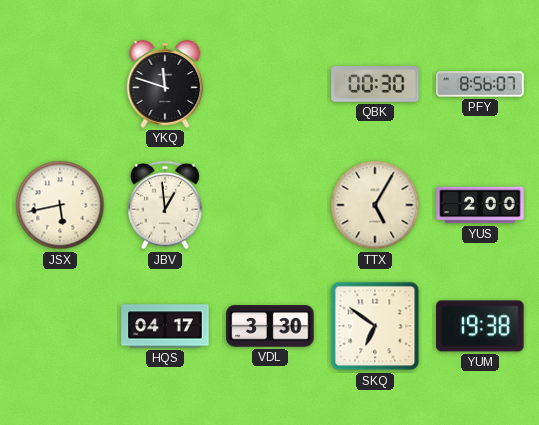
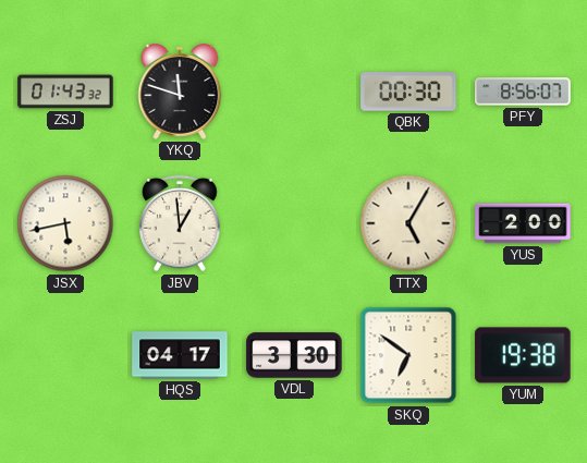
ZSJ: none -> 01:43 (65, 92)
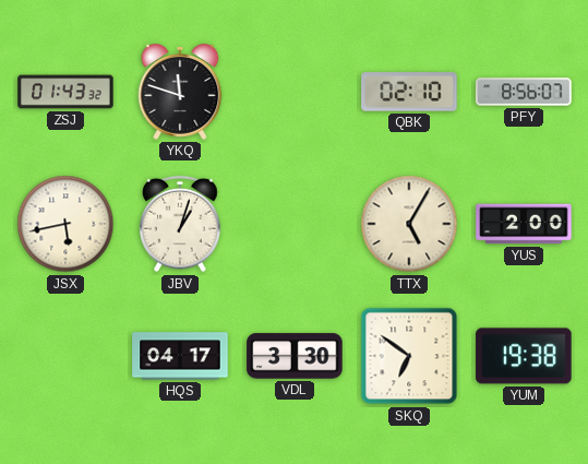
QBK: 00:30 -> 02:10 (409, 92)
JBV: 12:59 -> 1:03 (180, 224)
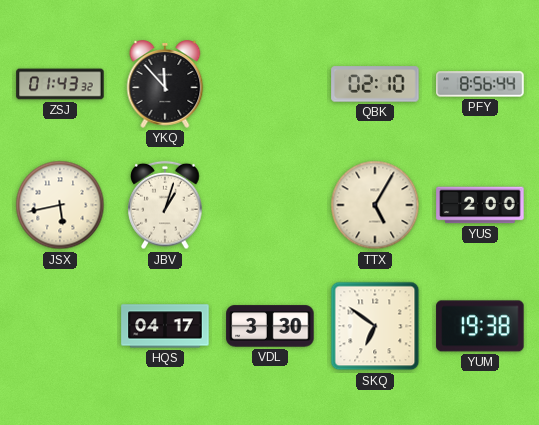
YKQ: 11:48 -> 11:53 (165, 84)
PFY: 8:56:07 -> 8:56:44 (480, 84)
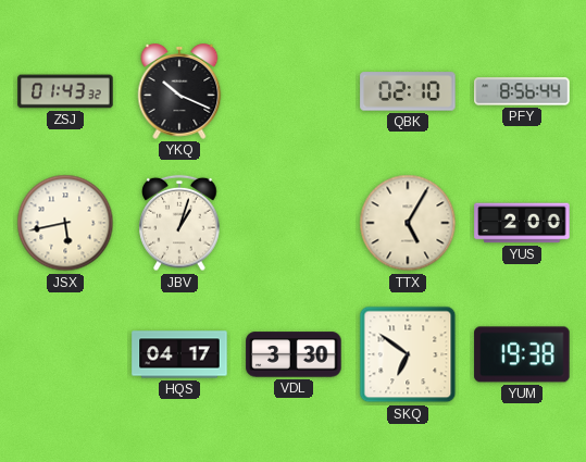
YKQ: 11:53 -> 10:19 (179, 91)
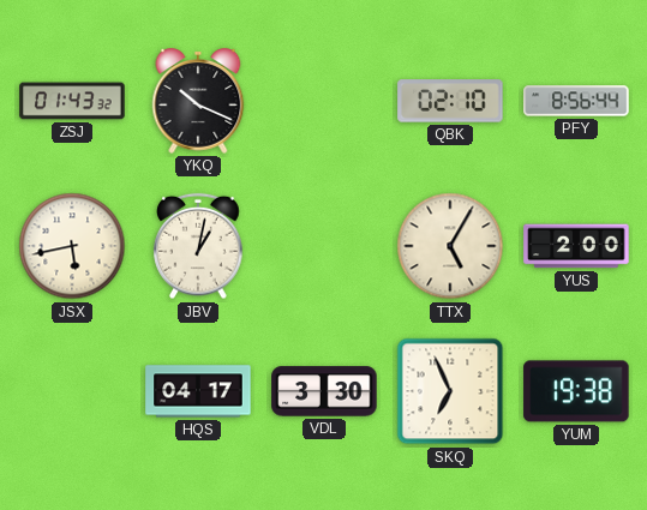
JBV: 1:03 -> 1:02 (198, 246)
SKQ: 6:51 -> 6:56 (450, 391)
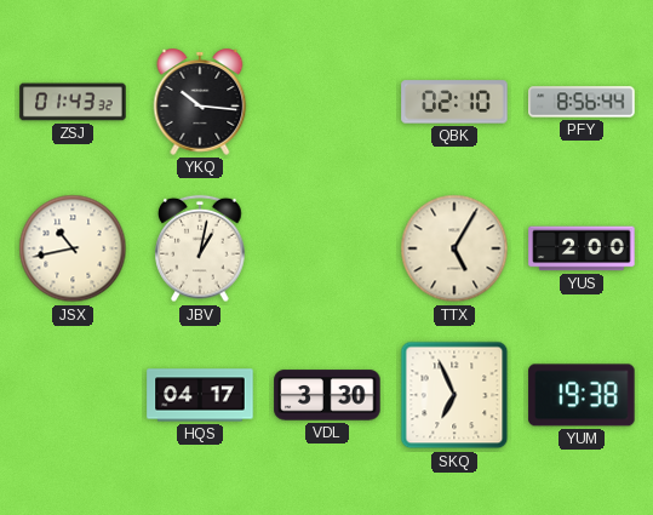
YKQ: 10:19 -> 10:16 (200, 102)
JSX: 5:43 -> 10:43 (73, 248)
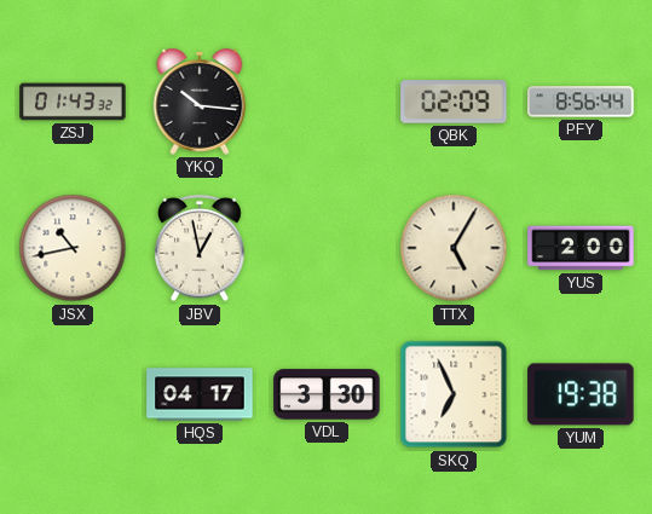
QBK: 02:10 -> 02:09 (454, 102)
JBV: 1:02 -> 12:58 (200, 248)
